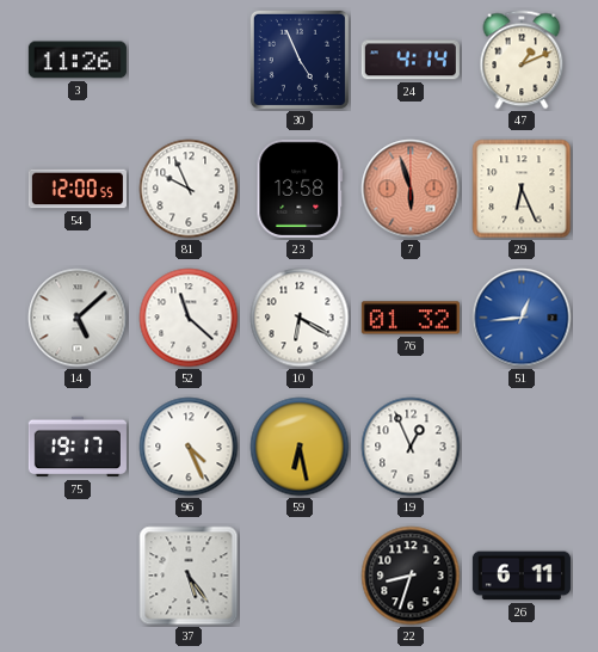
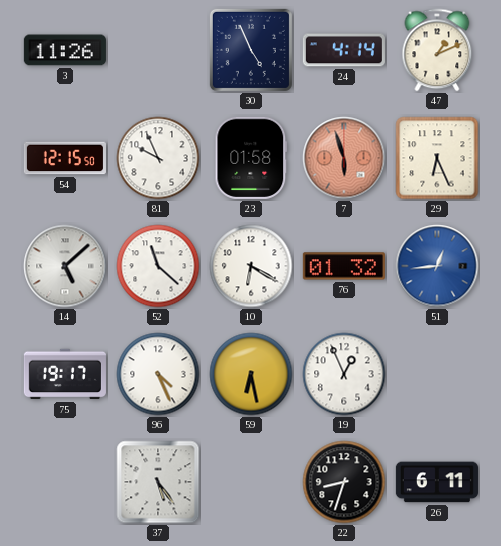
54: 12:00 -> 12:15 (65, 158)
23: 13:58 -> 01:58 (251, 158)
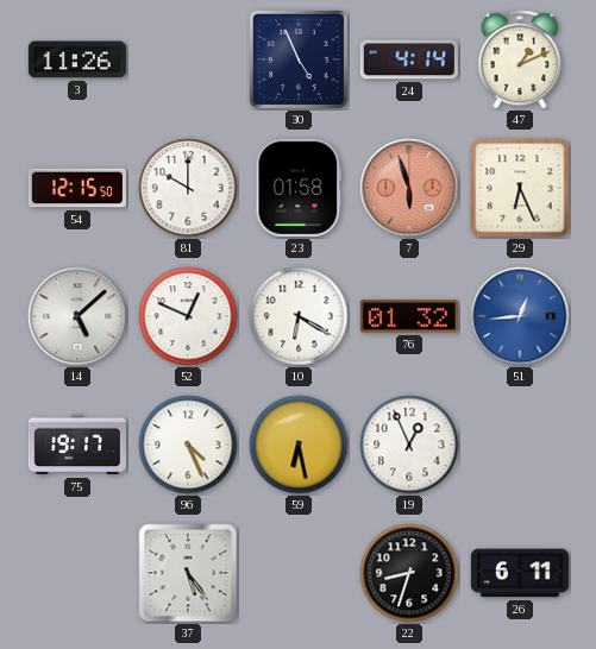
81: 9:56 -> 10:00 (188, 188)
52: 11:22 -> 12:49 (188, 316)
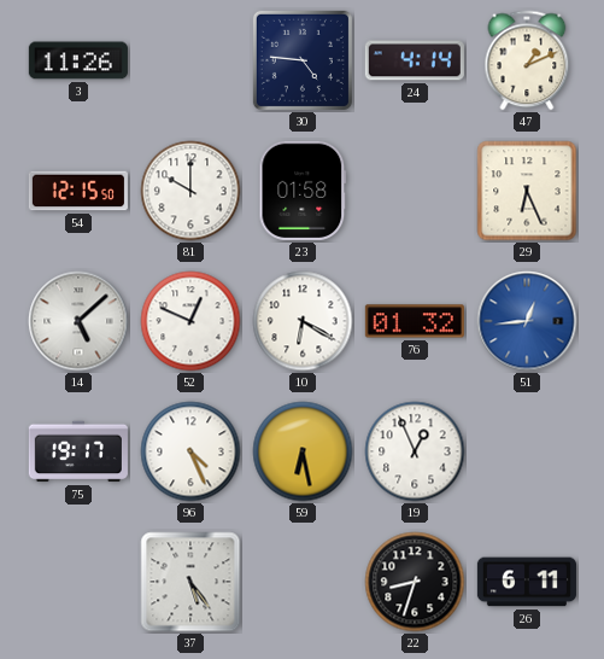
30: 4:56 -> 4:46 (303, 60)
7: 5:57 -> none (409, 188)
